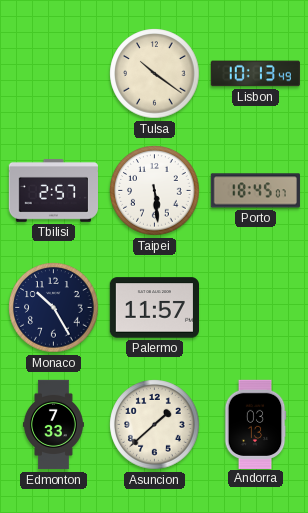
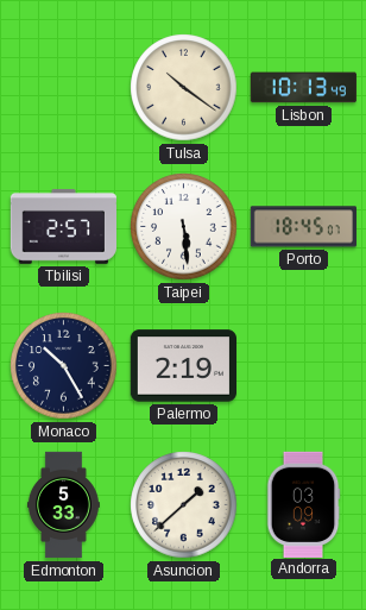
Palermo: 11:57 -> 2:19 (183, 366)
Edmonton: 7:33 -> 5:33 (63, 505)
Andorra: 03:13 -> 03:09 (303, 504)
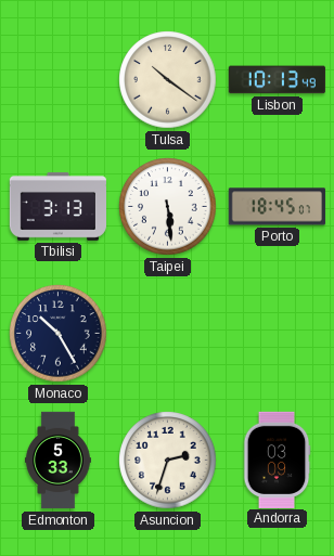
Tbilisi: 2:57 -> 3:13 (57, 206)
Palermo: 2:19 -> none (183, 366)
Asuncion: 1:38 -> 2:33 (168, 461)
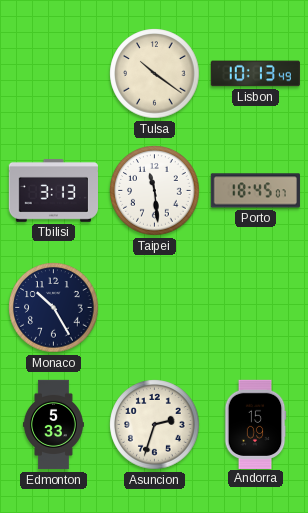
Taipei: 5:29 -> 11:29 (155, 191)
Andorra: 03:09 -> 15:09 (255, 424)
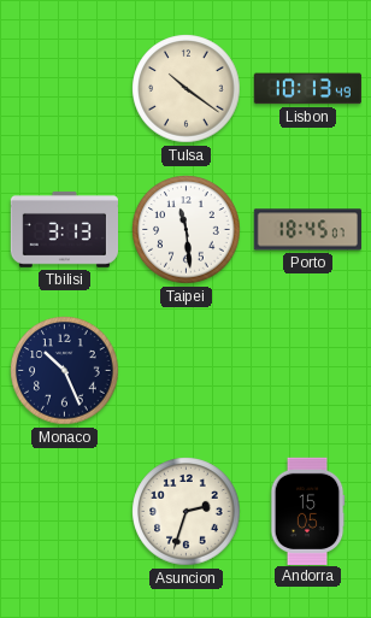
Monaco: 10:25 -> 10:26 (65, 371)
Edmonton: 5:33 -> none (53, 425)
Andorra: 15:09 -> 15:05 (307, 511)
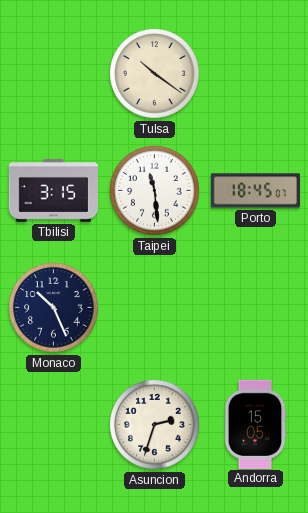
Lisbon: 10:13 -> none (307, 89)
Tbilisi: 3:13 -> 3:15 (53, 190)
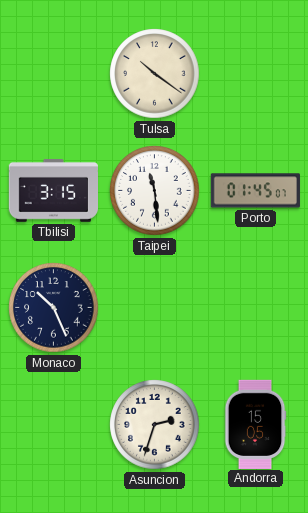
Porto: 18:45 -> 01:45 (255, 191)
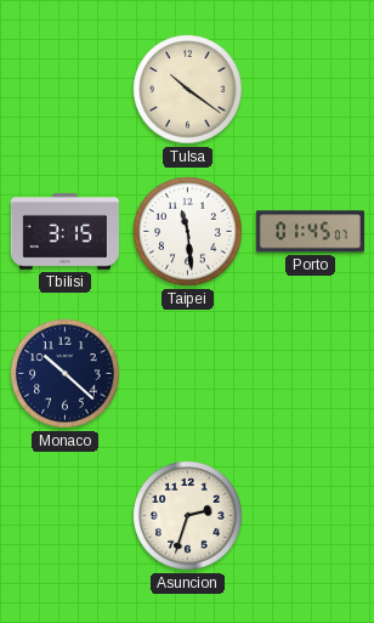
Monaco: 10:26 -> 10:22 (66, 374)
Andorra: 15:05 -> none (255, 424)
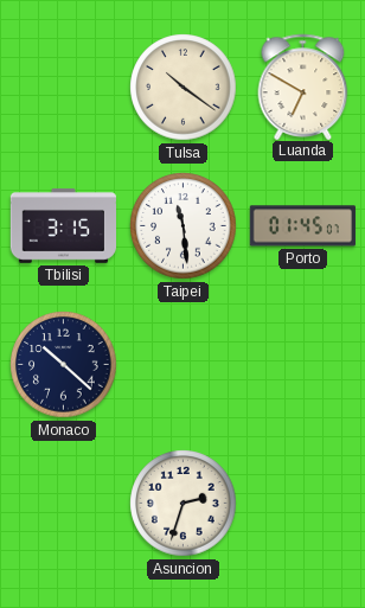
Luanda: none -> 6:50 (303, 87)
